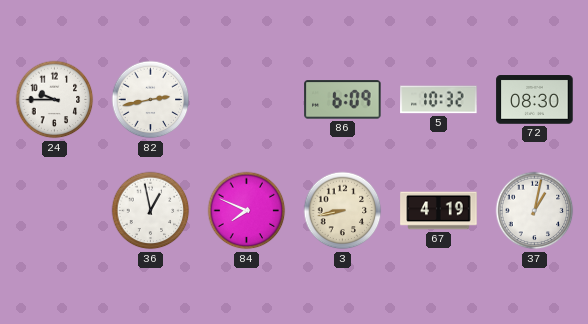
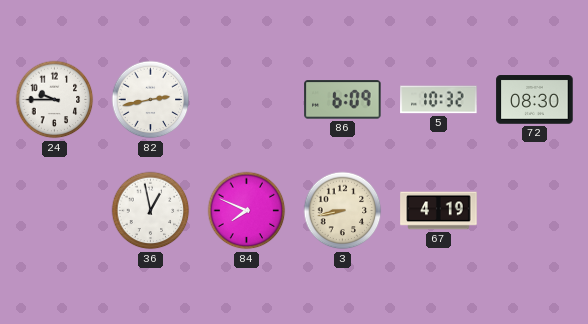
37: 1:02 -> none (535, 211)
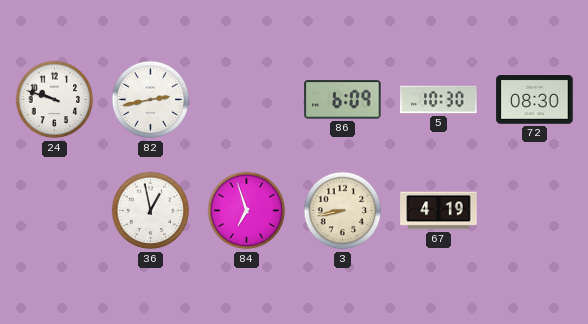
24: 9:45 -> 9:48 (55, 100)
5: 10:32 -> 10:30 (439, 100)
84: 7:49 -> 6:57 (247, 211)
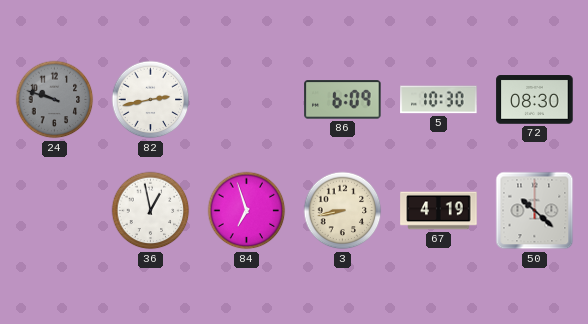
24 dial: white -> grey (55, 100)
50: none -> 10:22 (535, 211)
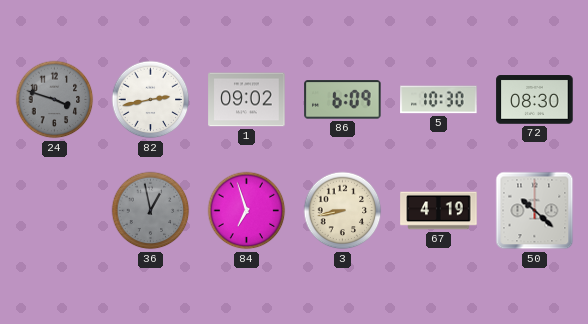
24: 9:48 -> 3:48 (55, 100)
1: none -> 09:02 (247, 100)
36 dial: white -> grey (151, 211)
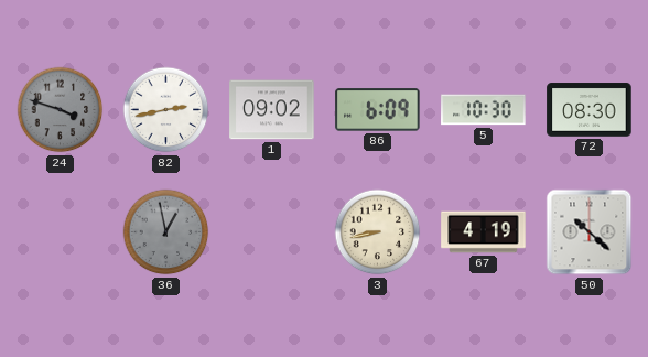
84: 6:57 -> none (247, 211)
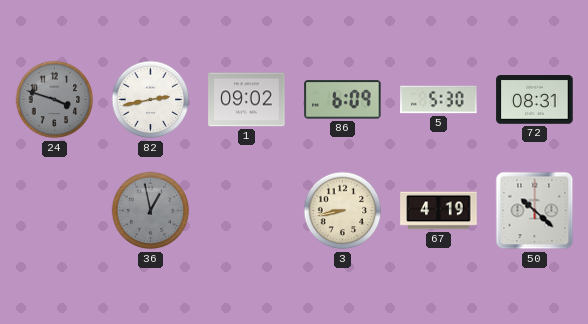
5: 10:30 -> 5:30 (439, 100)
72: 08:30 -> 08:31 (535, 100)
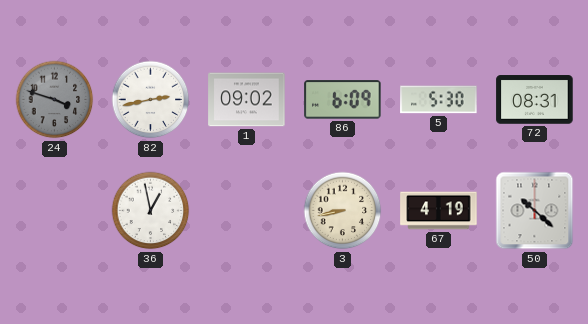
36 dial: grey -> white (151, 211)
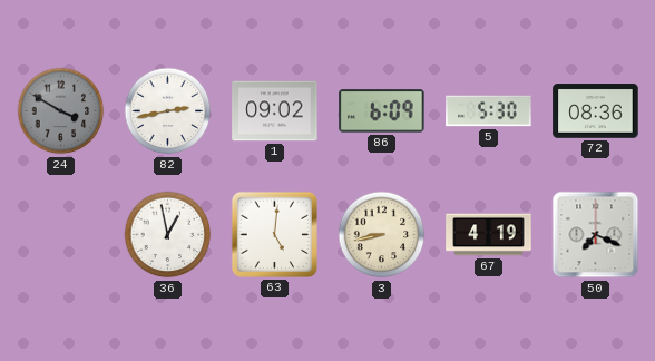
24: 3:48 -> 3:50 (61, 111)
72: 08:31 -> 08:36 (596, 111)
63: none -> 5:01 (274, 234)
50: 10:22 -> 7:19 (596, 235)
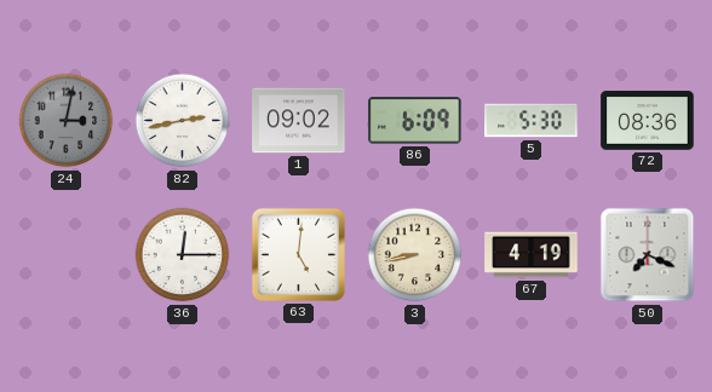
24: 3:50 -> 3:02 (67, 121)
36: 12:58 -> 12:15 (183, 255)
